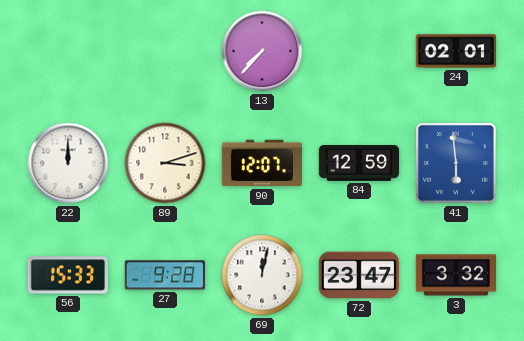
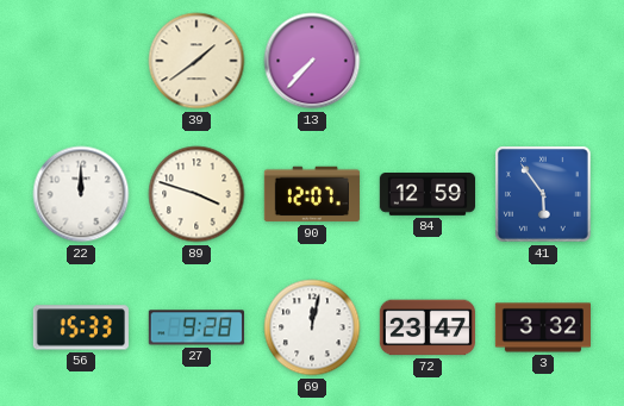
39: none -> 1:39 (196, 61)
24: 02:01 -> none (455, 51)
89: 3:12 -> 3:48 (196, 194)
41: 5:59 -> 5:54 (544, 195)
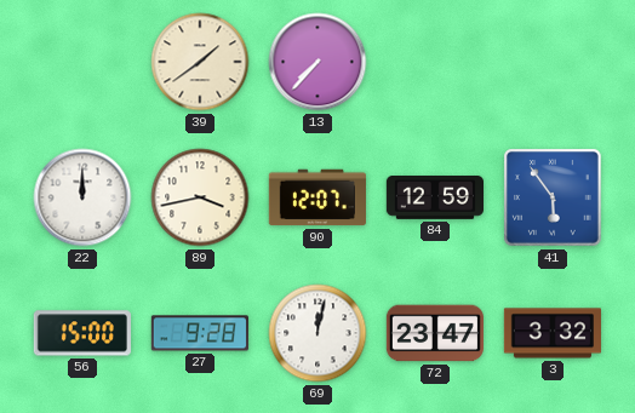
89: 3:48 -> 3:43 (200, 197)
56: 15:33 -> 15:00 (82, 333)
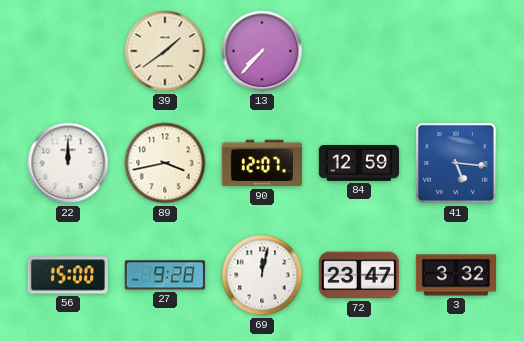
41: 5:54 -> 5:16 (457, 164)
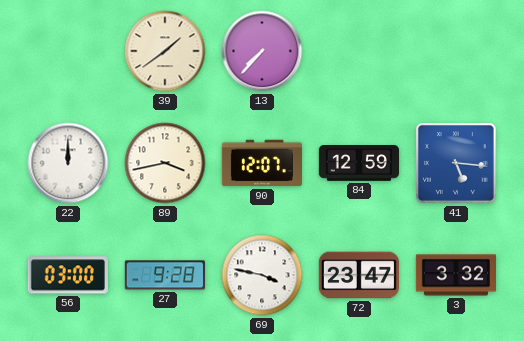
56: 15:00 -> 03:00 (68, 275)
69: 12:02 -> 3:47 (262, 275)
